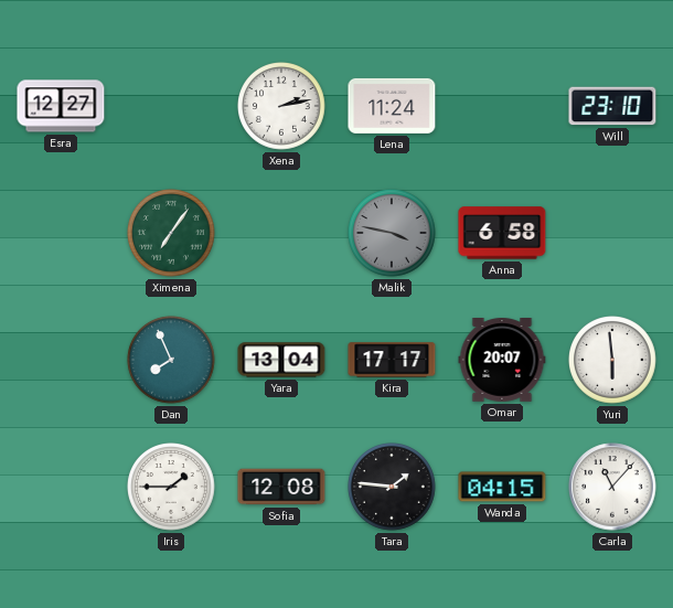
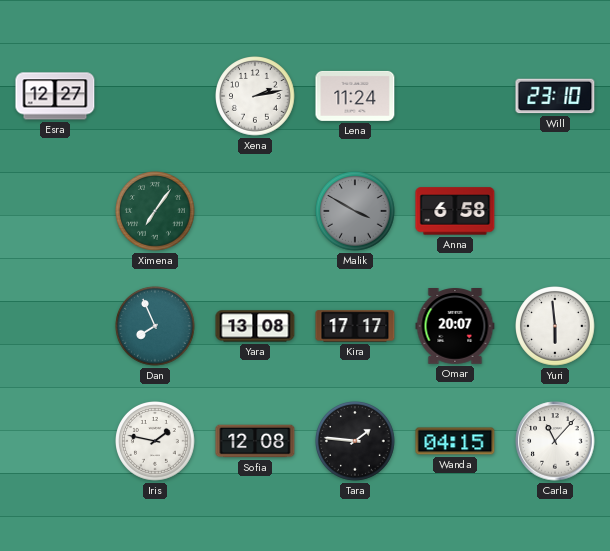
Malik: 3:47 -> 3:50 (356, 212)
Yara: 13:04 -> 13:08 (255, 326)
Iris: 1:45 -> 1:47 (156, 442)
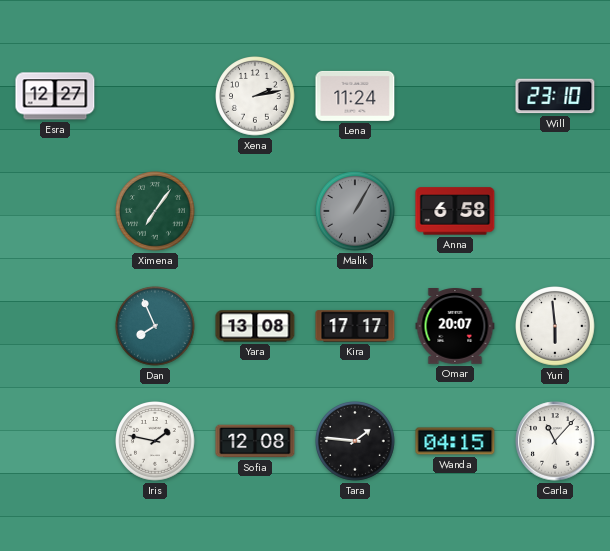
Malik: 3:50 -> 1:05 (356, 212)
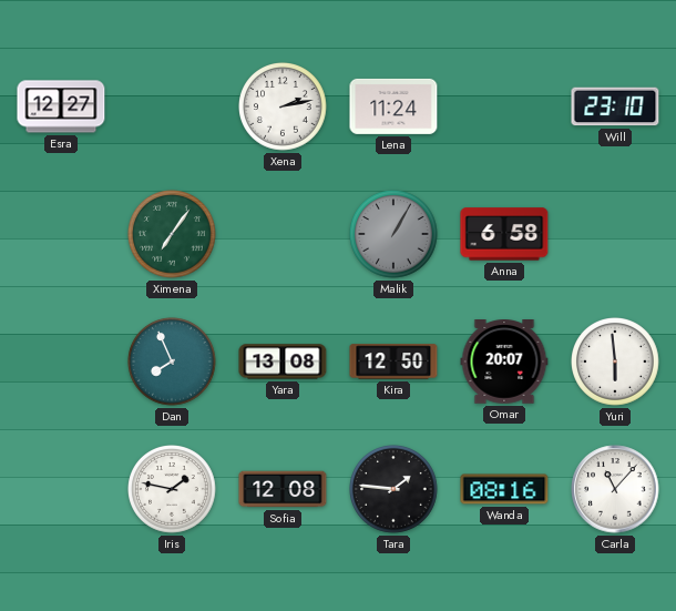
Kira: 17:17 -> 12:50 (393, 361)
Wanda: 04:15 -> 08:16 (504, 489)
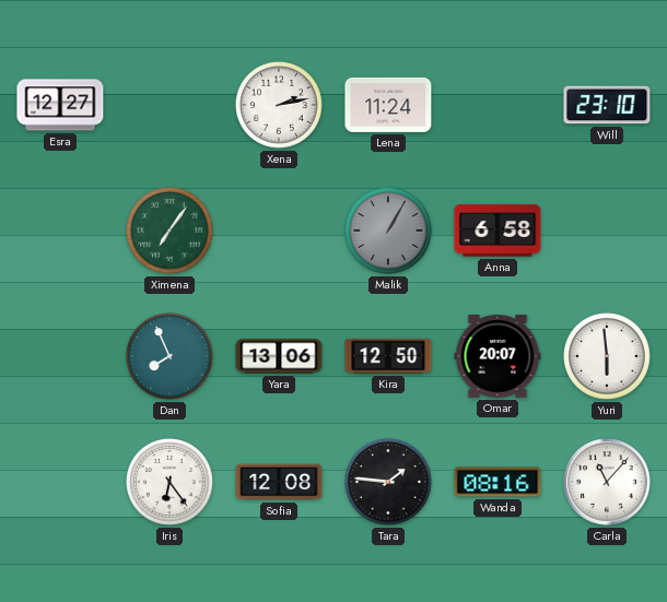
Yara: 13:08 -> 13:06 (279, 356)
Iris: 1:47 -> 6:24 (171, 483)
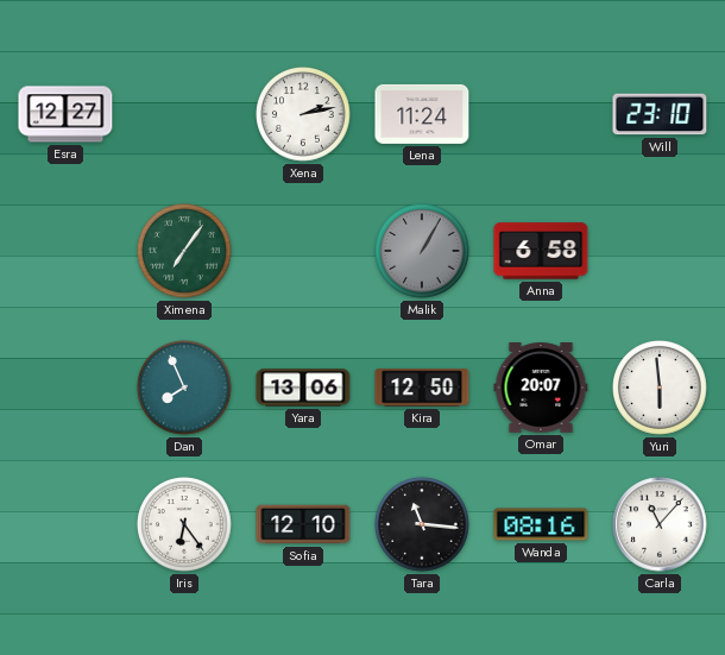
Sofia: 12:08 -> 12:10 (303, 524)
Tara: 1:46 -> 11:16 (423, 525)
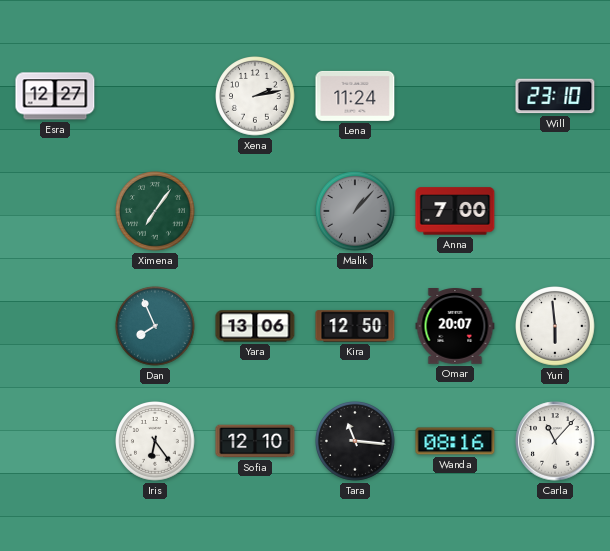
Malik: 1:05 -> 1:07 (356, 212)
Anna: 6:58 -> 7:00 (455, 211)
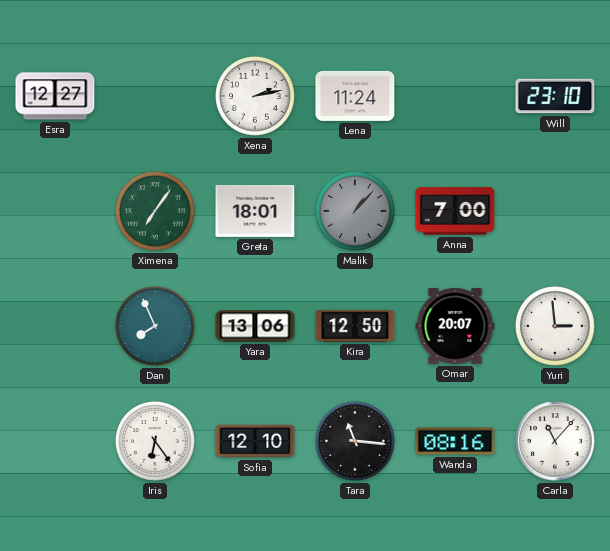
Greta: none -> 18:01 (255, 211)
Yuri: 5:59 -> 2:59 (556, 327)
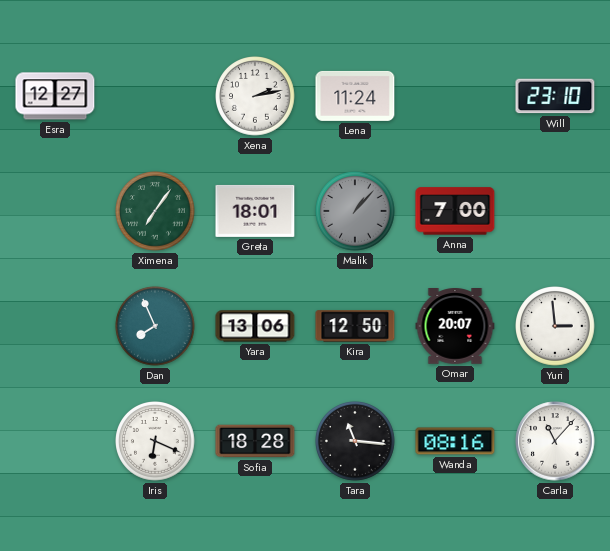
Iris: 6:24 -> 6:19 (156, 442)
Sofia: 12:10 -> 18:28 (255, 441)
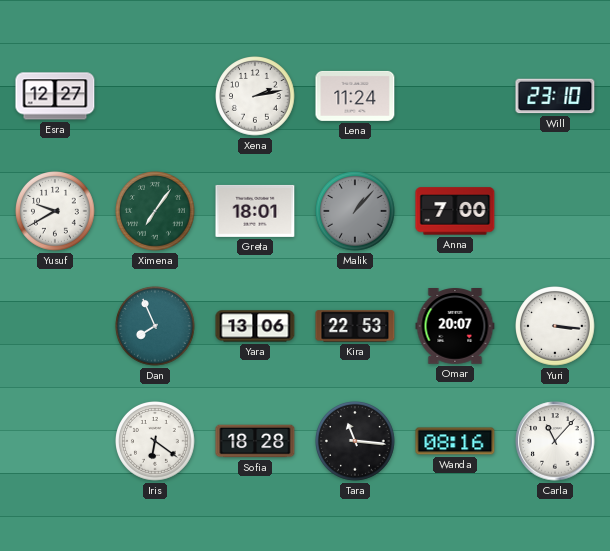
Yusuf: none -> 9:40 (56, 212)
Kira: 12:50 -> 22:53 (355, 326)
Yuri: 2:59 -> 3:16 (556, 327)
Iris: 6:19 -> 6:21 (156, 442)
